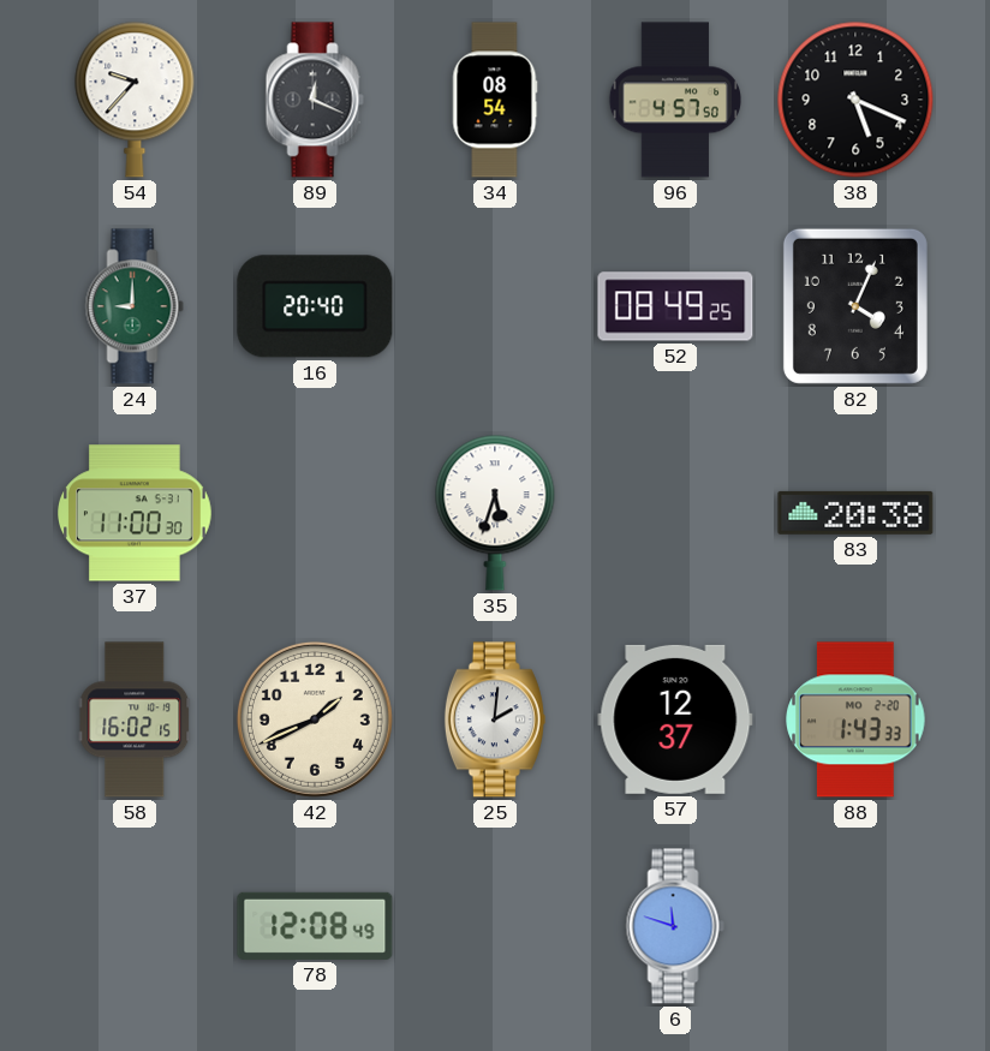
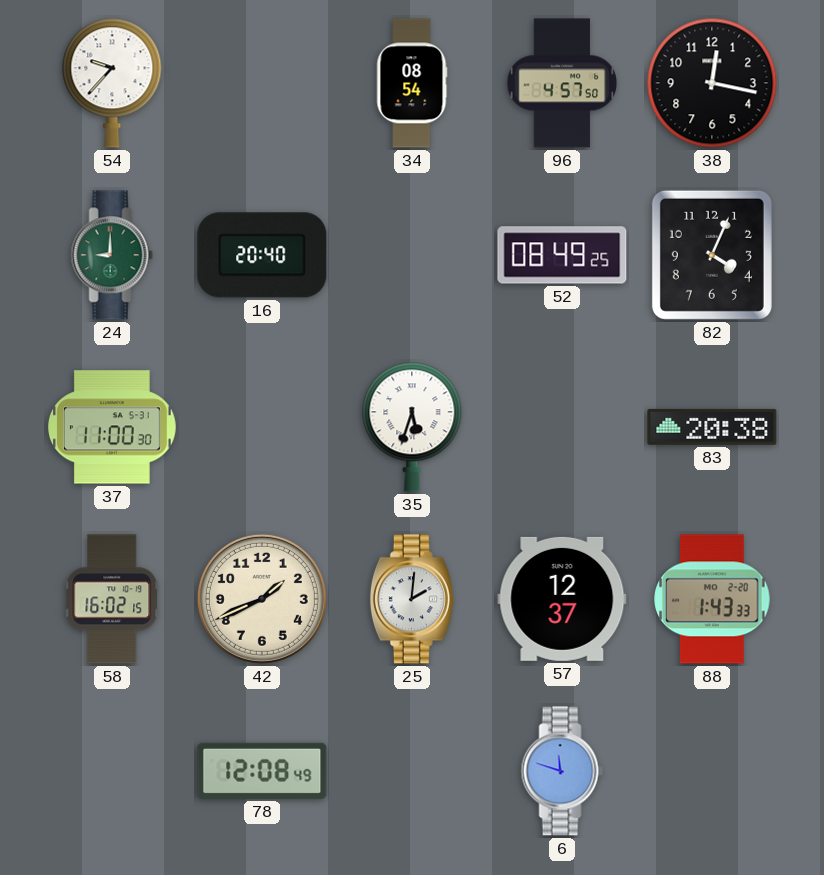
89: 12:19 -> none (315, 100)
38: 5:19 -> 12:17 (712, 83)
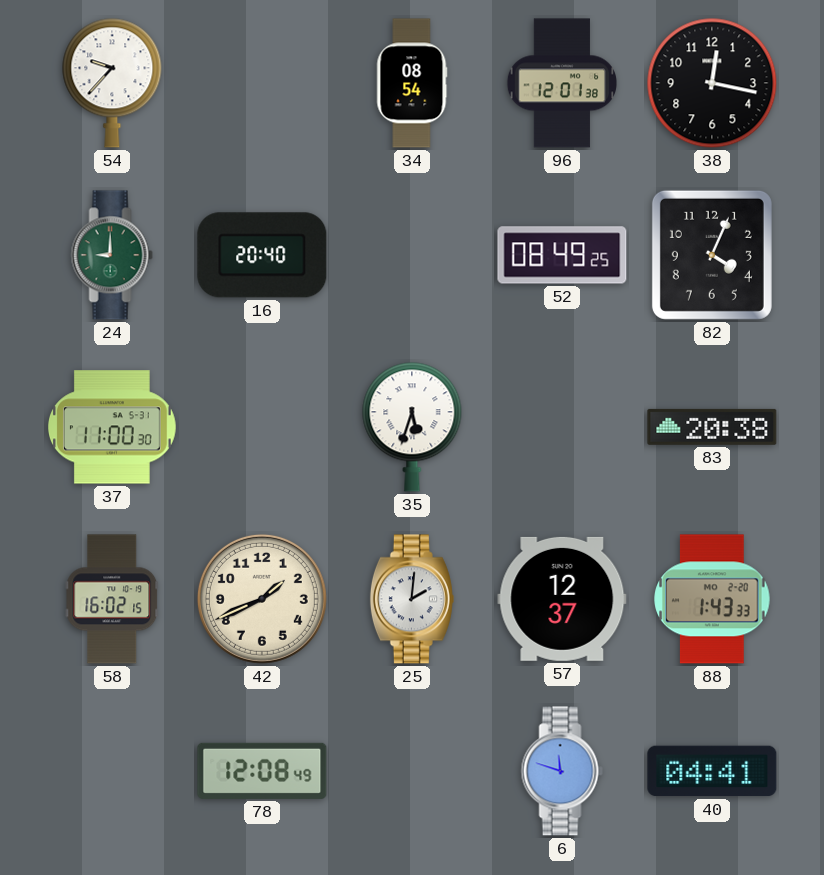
96: 4:57 -> 12:01 (561, 83)
40: none -> 04:41 (712, 771)
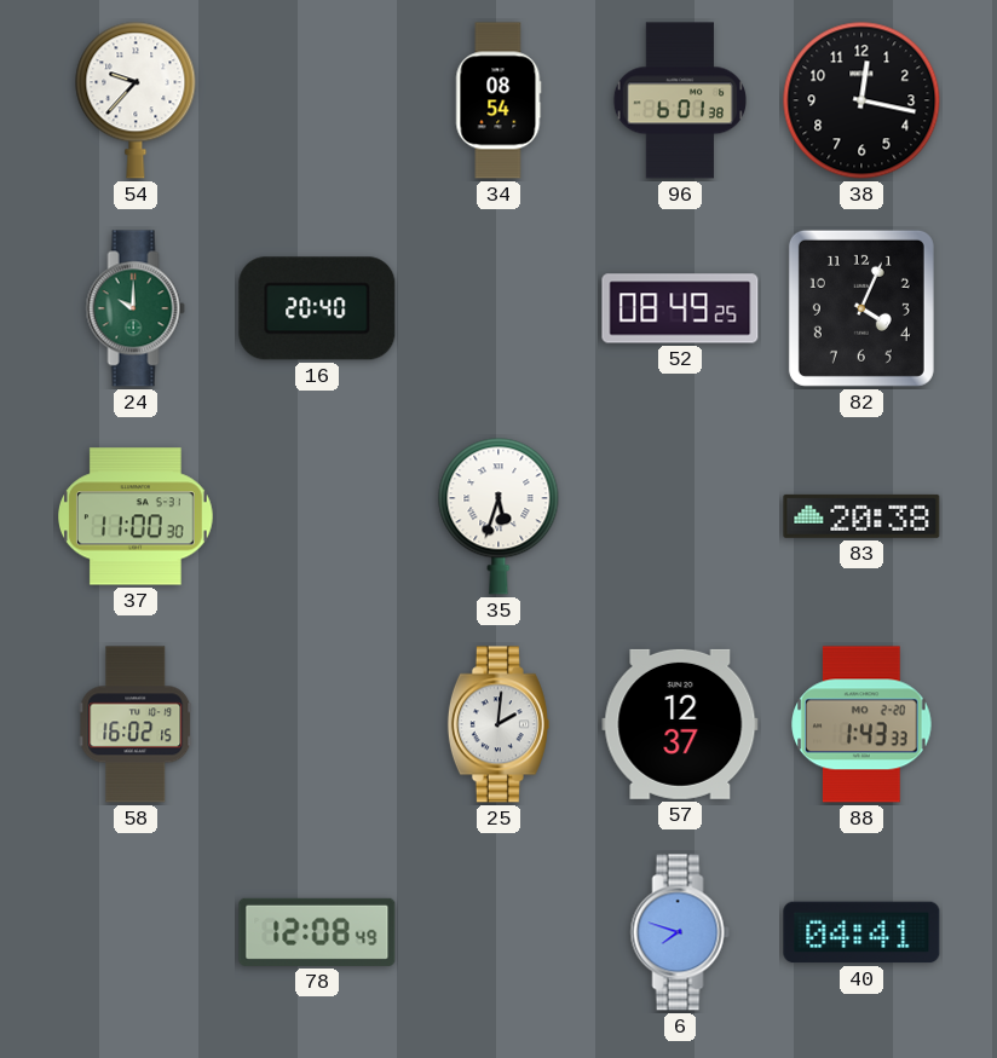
96: 12:01 -> 6:01 (679, 100)
24: 9:00 -> 10:00 (136, 308)
42: 1:41 -> none (262, 599)
6: 11:48 -> 7:48 (680, 932)
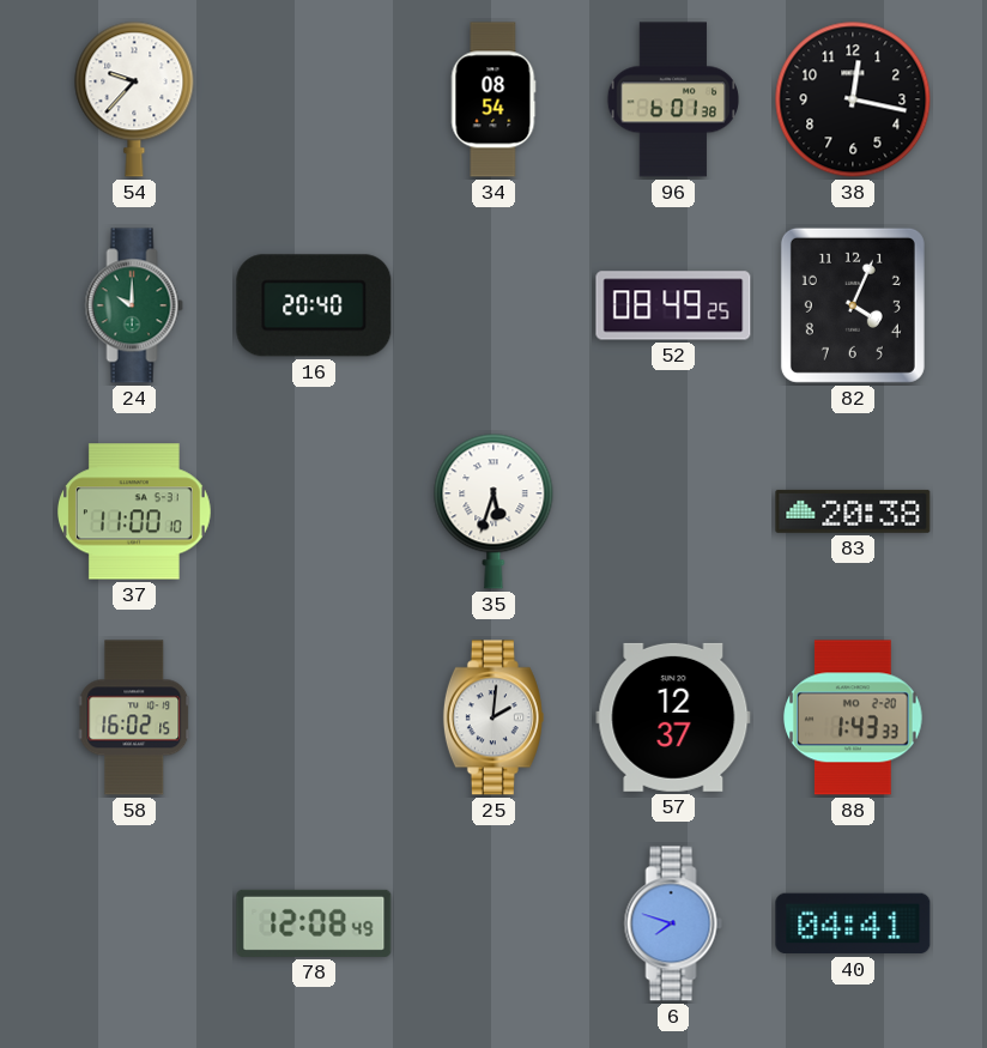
37: 11:00:30 -> 11:00:10 (135, 511)
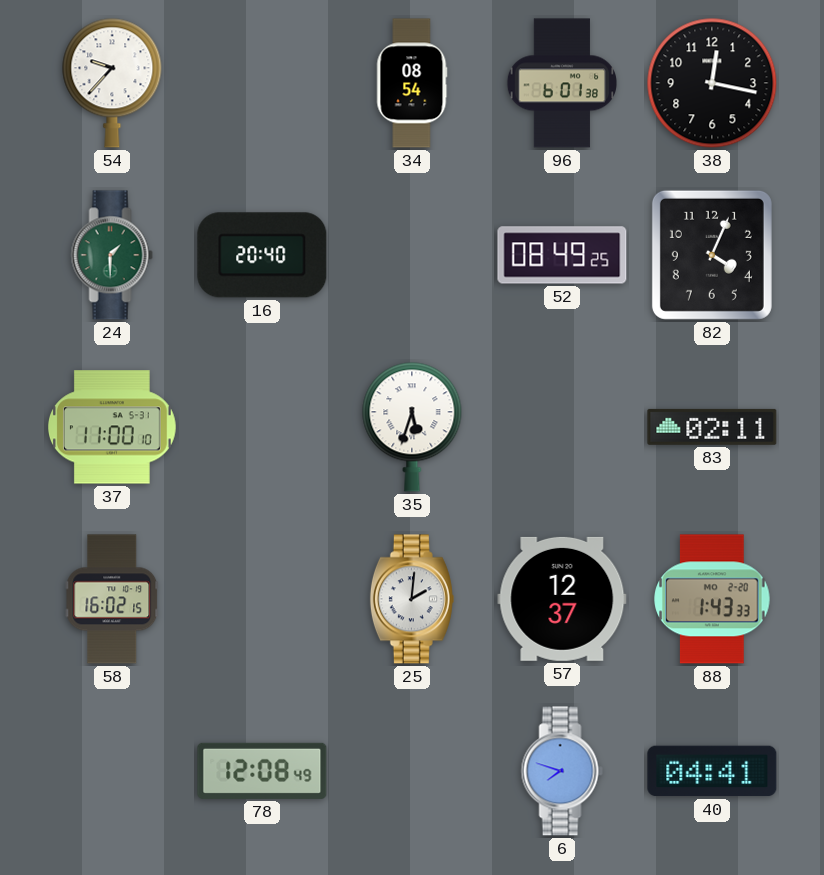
24: 10:00 -> 1:30 (112, 255)
83: 20:38 -> 02:11 (712, 427)
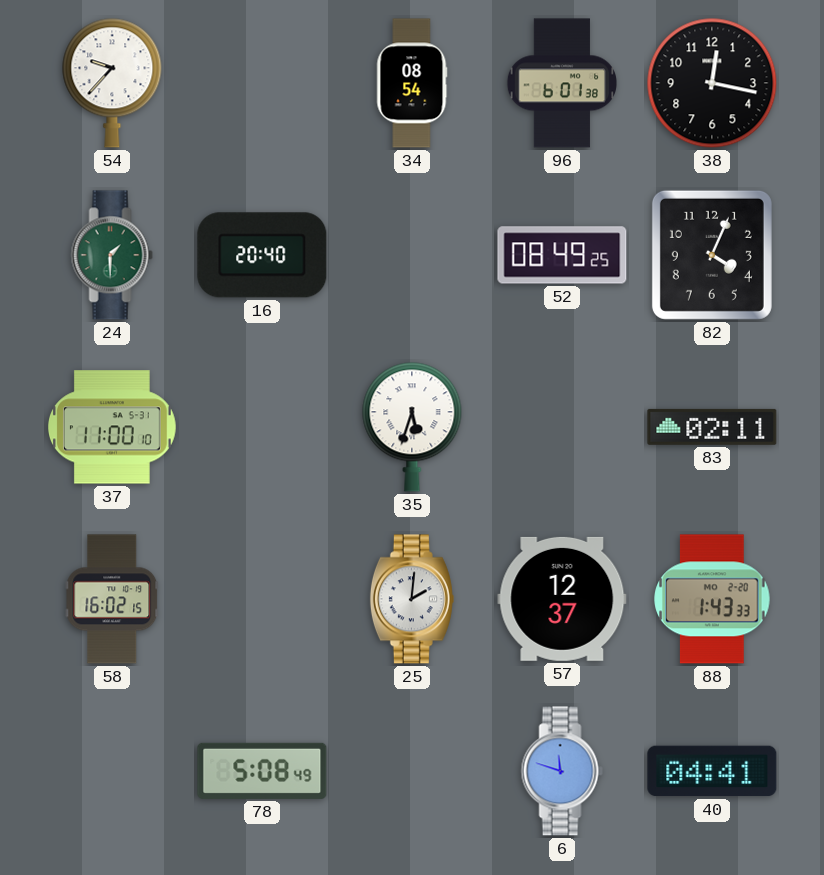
78: 12:08 -> 5:08 (262, 771)
6: 7:48 -> 11:48 (562, 771)
